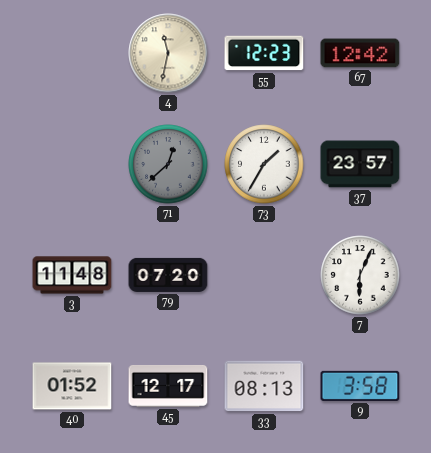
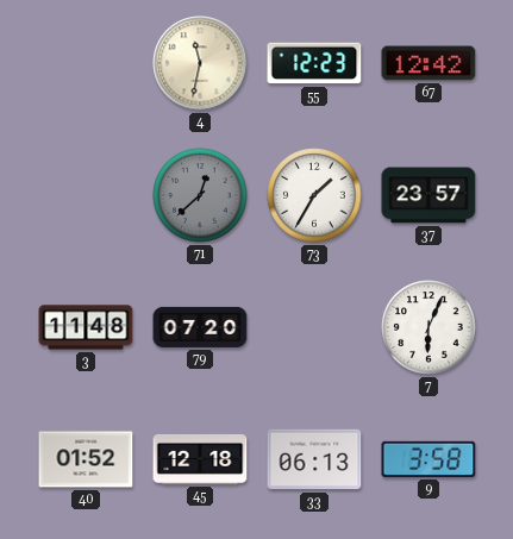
45: 12:17 -> 12:18 (200, 459)
33: 08:13 -> 06:13 (314, 459)
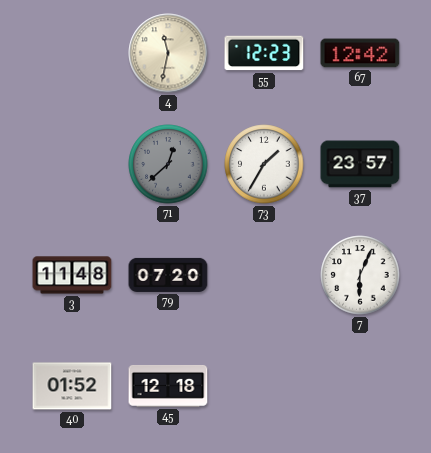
33: 06:13 -> none (314, 459)
9: 3:58 -> none (428, 459)
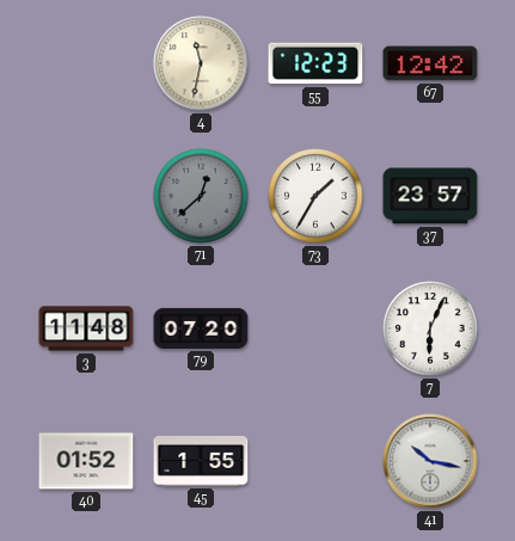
45: 12:18 -> 1:55 (201, 461)
41: none -> 10:17 (430, 461)
